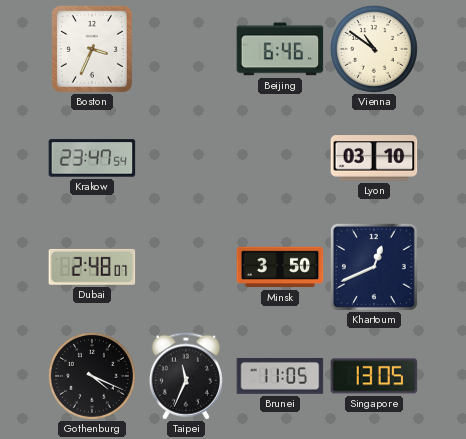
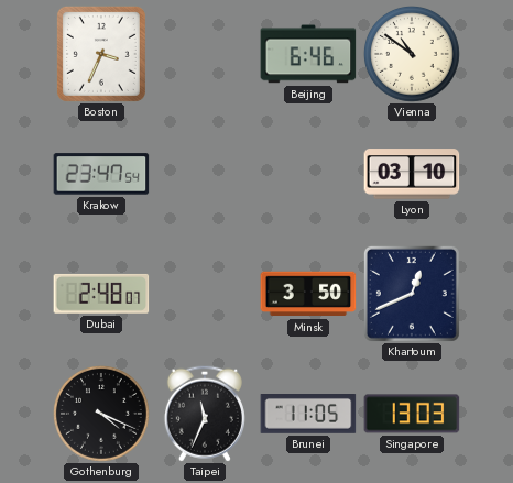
Singapore: 13:05 -> 13:03 (412, 414)
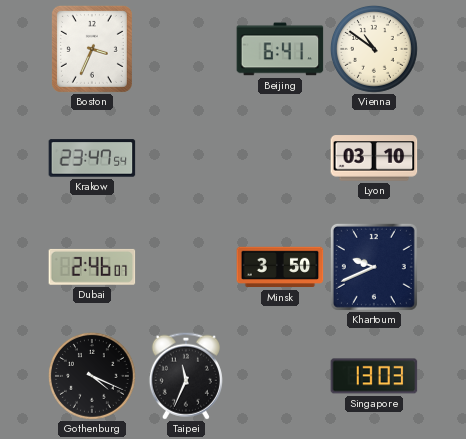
Beijing: 6:46 -> 6:41 (280, 49)
Dubai: 2:48 -> 2:46 (92, 267)
Khartoum: 12:41 -> 9:41 (374, 267)
Brunei: 11:05 -> none (308, 415)
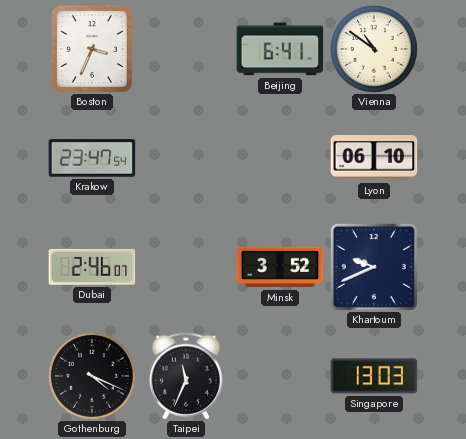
Lyon: 03:10 -> 06:10 (374, 158)
Minsk: 3:50 -> 3:52 (280, 267)
